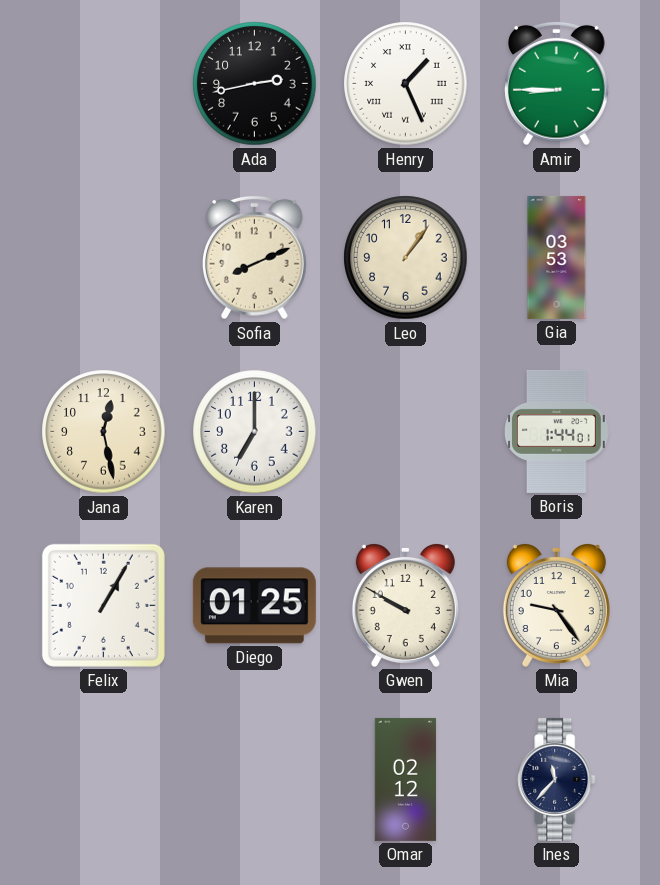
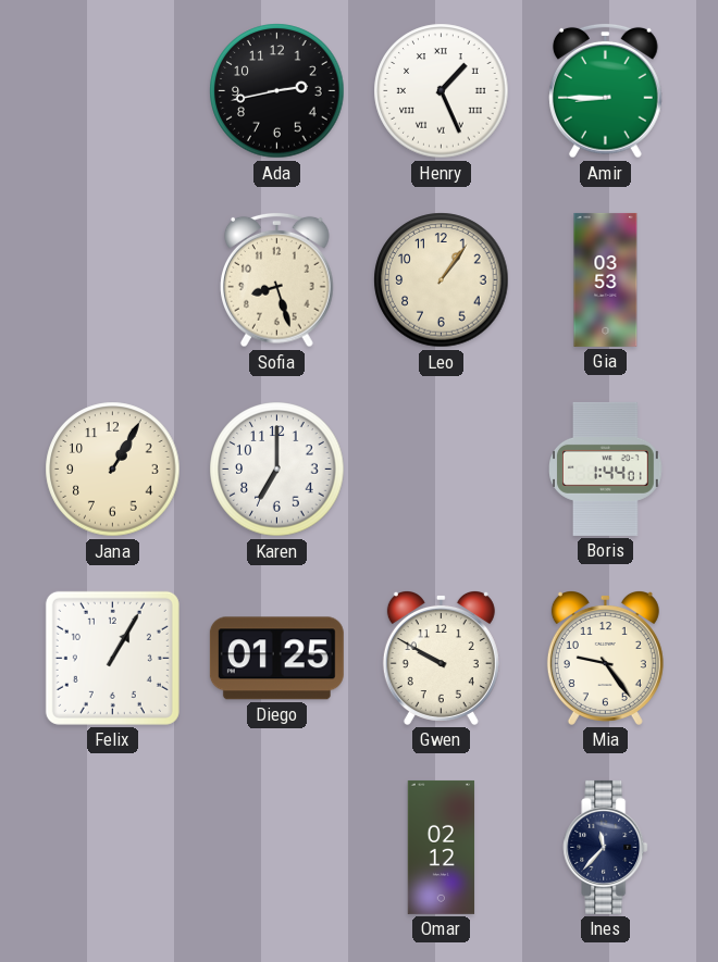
Sofia: 8:11 -> 8:27 (277, 279)
Jana: 12:28 -> 1:05 (113, 470)
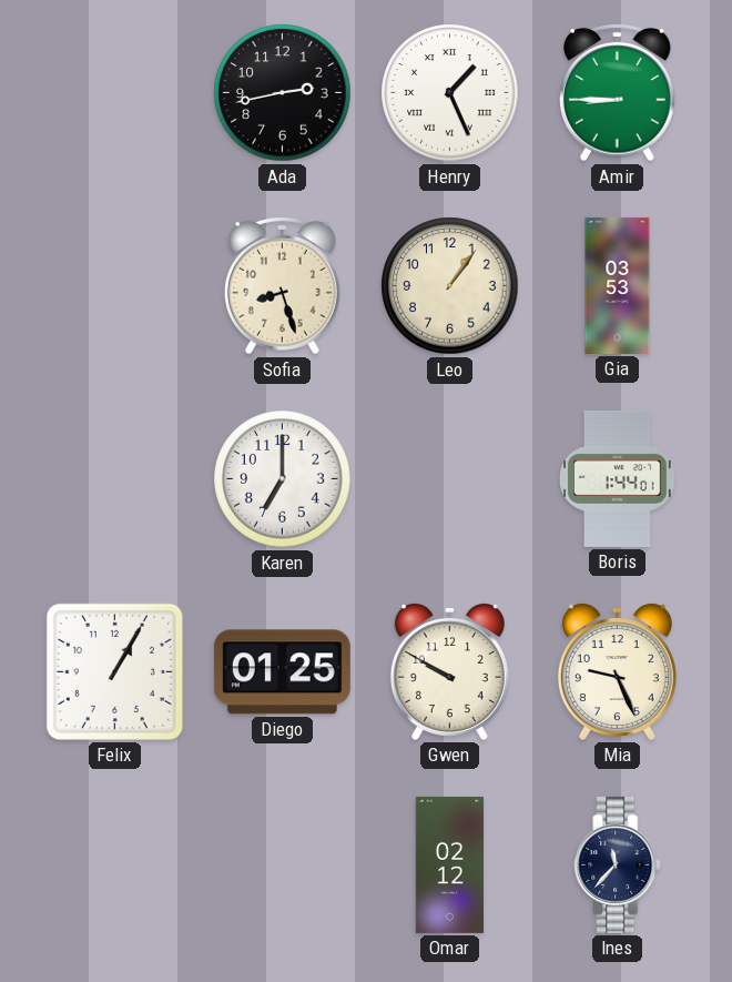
Jana: 1:05 -> none (113, 470)
Mia: 9:24 -> 9:26 (617, 672)
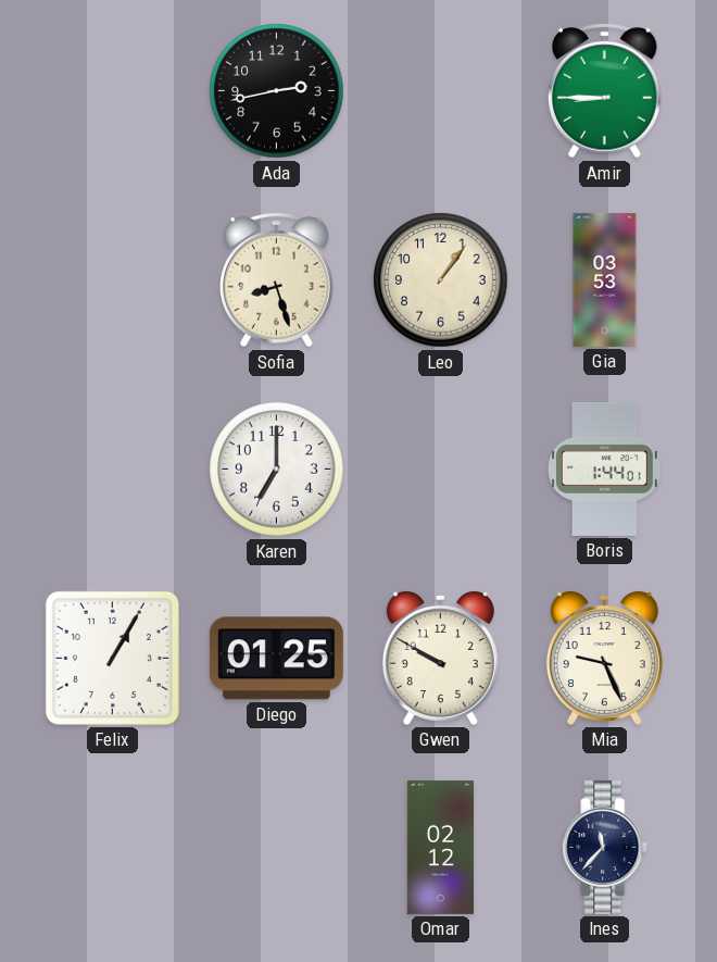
Henry: 1:26 -> none (450, 93)
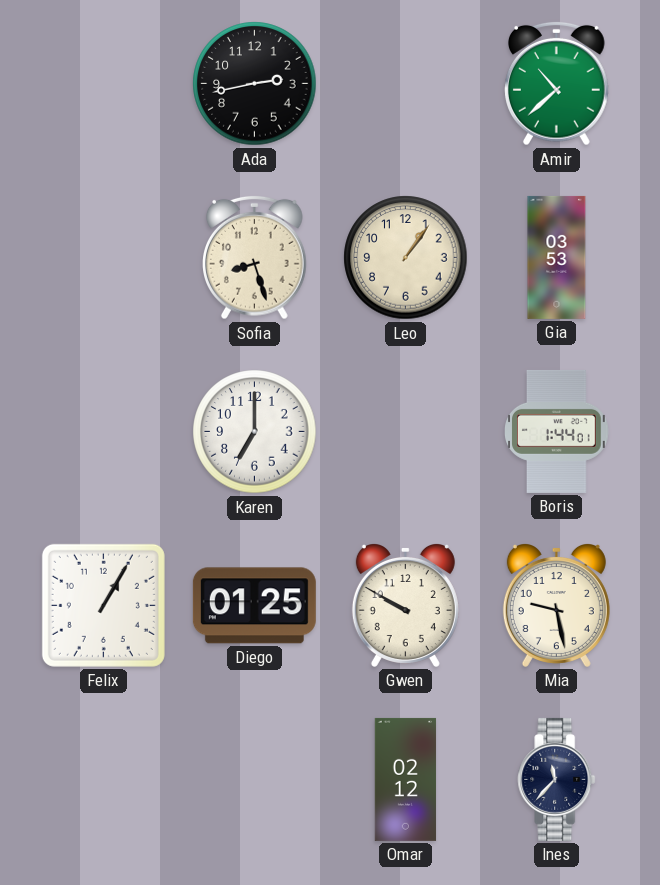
Amir: 8:45 -> 10:38 (557, 83)
Mia: 9:26 -> 9:28 (556, 606)
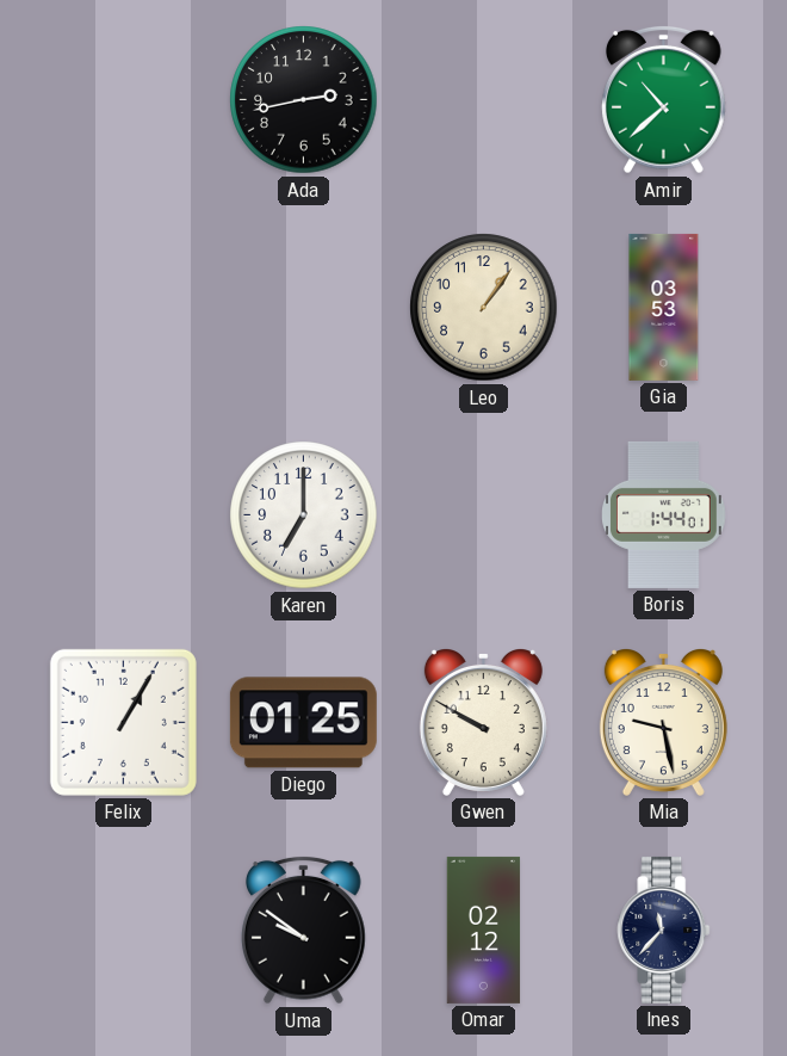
Sofia: 8:27 -> none (255, 257)
Uma: none -> 9:51 (304, 930)
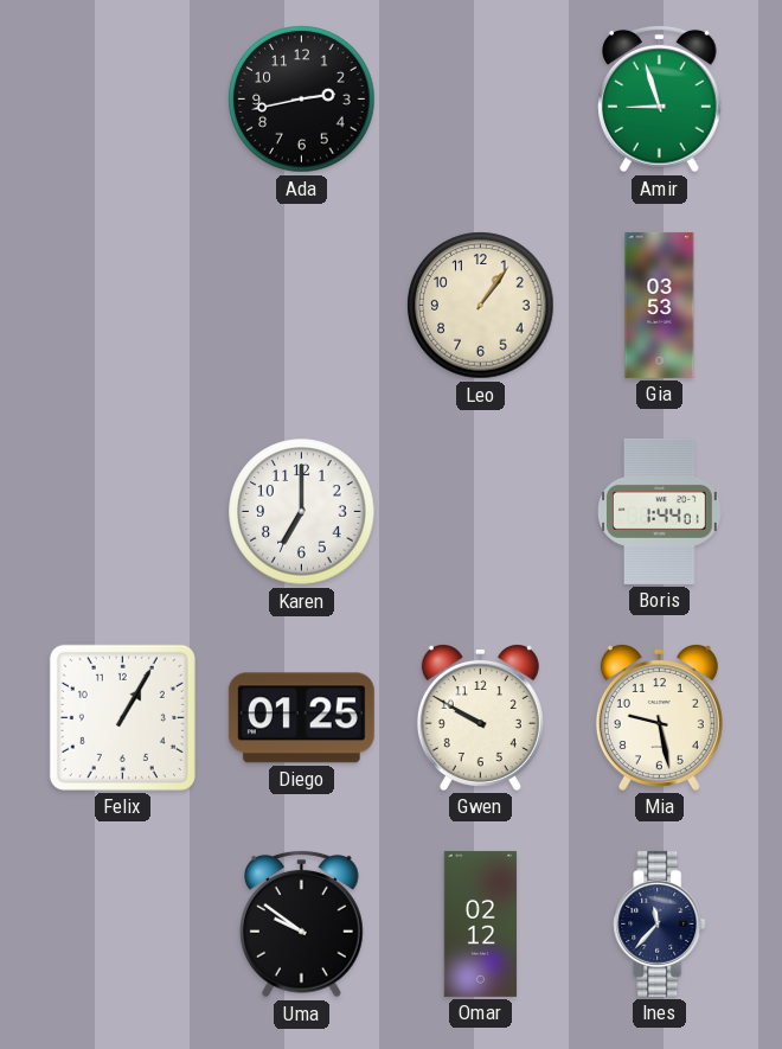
Amir: 10:38 -> 8:57 (660, 98)
